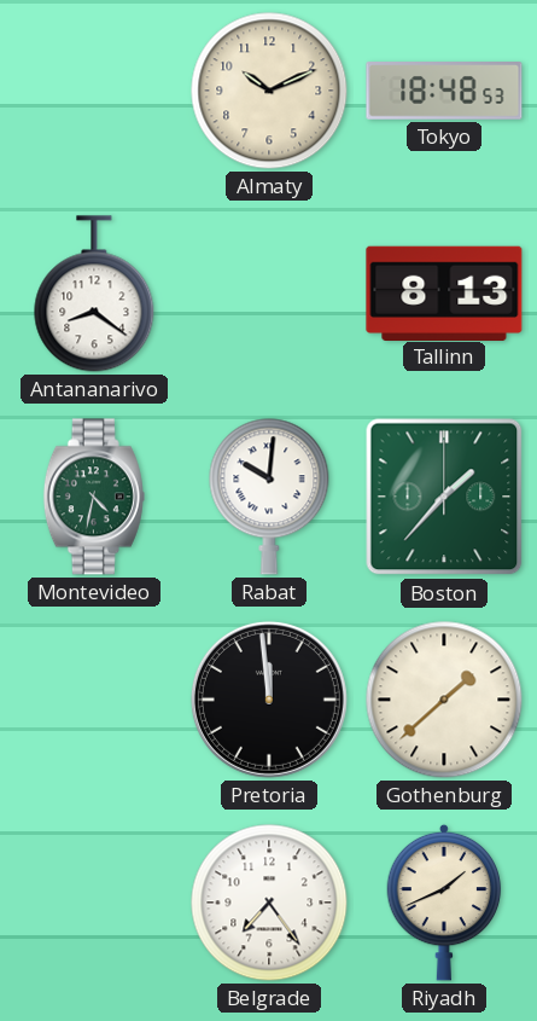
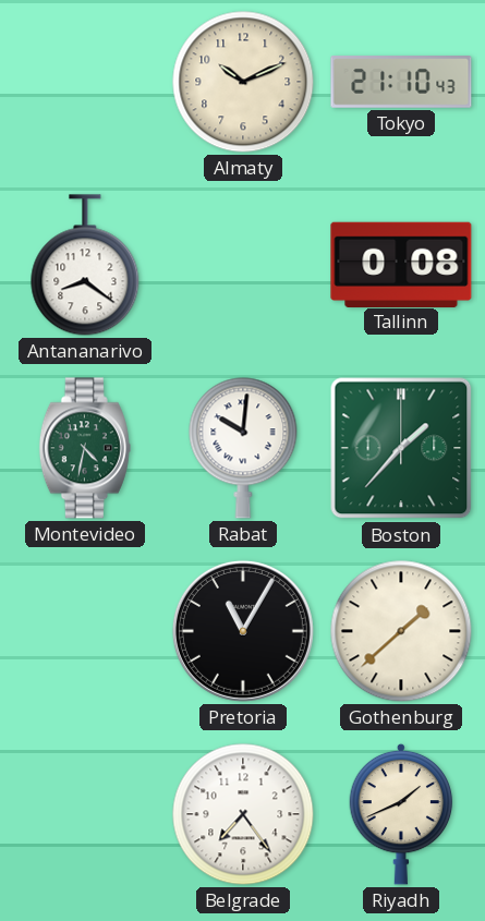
Tokyo: 18:48 -> 21:10 (401, 83)
Tallinn: 8:13 -> 0:08 (401, 264)
Pretoria: 11:59 -> 11:05 (243, 631)
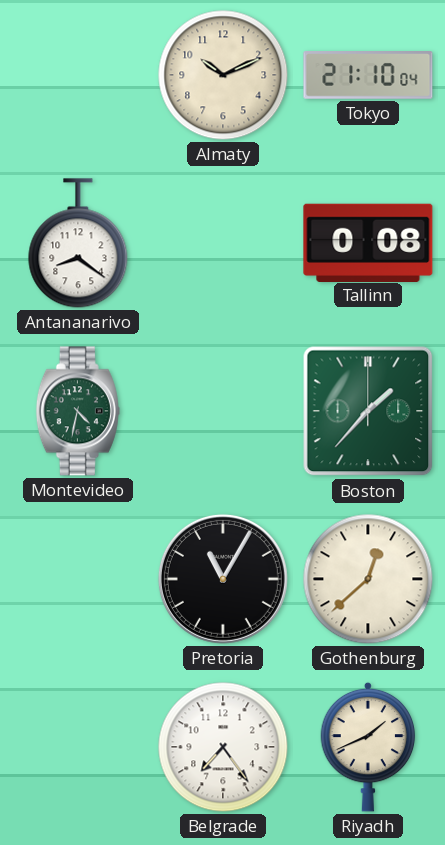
Tokyo: 21:10:43 -> 21:10:04 (368, 76)
Rabat: 10:01 -> none (243, 448)
Gothenburg: 1:38 -> 12:38 (368, 579)
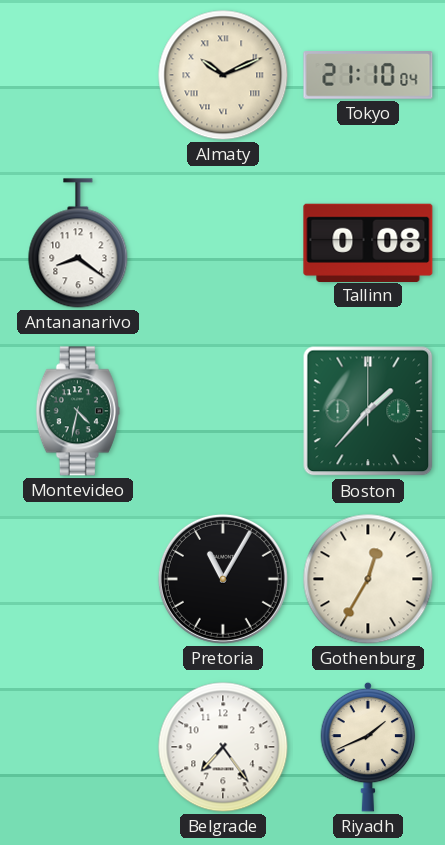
Almaty numerals: Arabic -> Roman (223, 75)
Gothenburg: 12:38 -> 12:35 (368, 579)
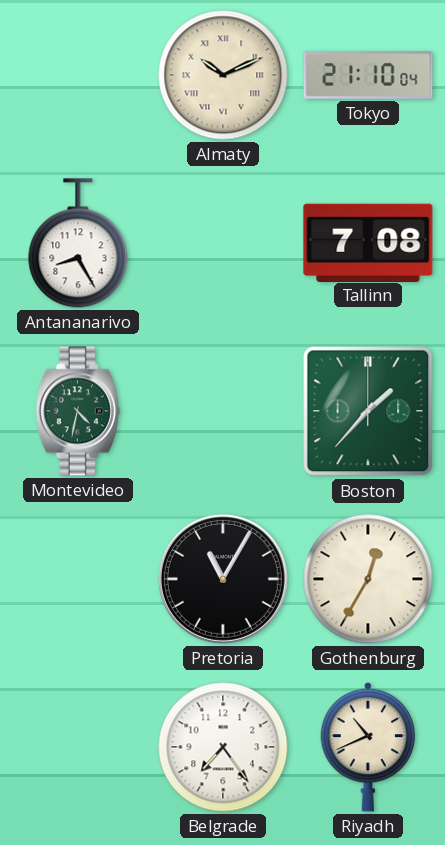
Antananarivo: 8:21 -> 8:25 (78, 243)
Tallinn: 0:08 -> 7:08 (368, 242)
Riyadh: 1:41 -> 10:41 (368, 747)
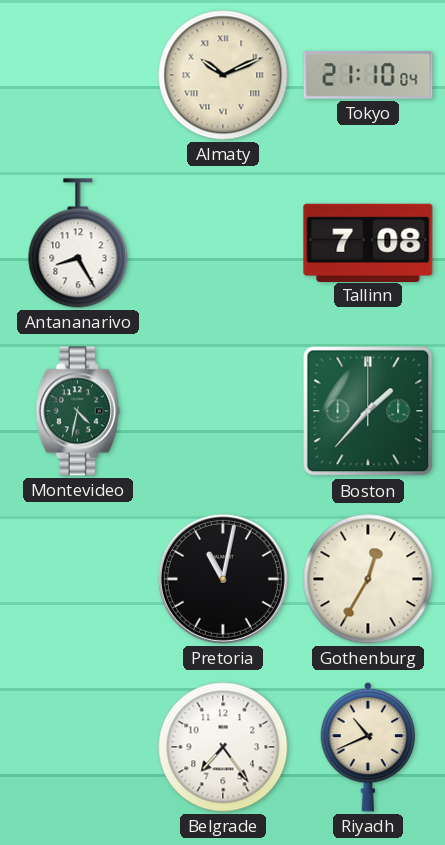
Pretoria: 11:05 -> 11:02 (223, 579)
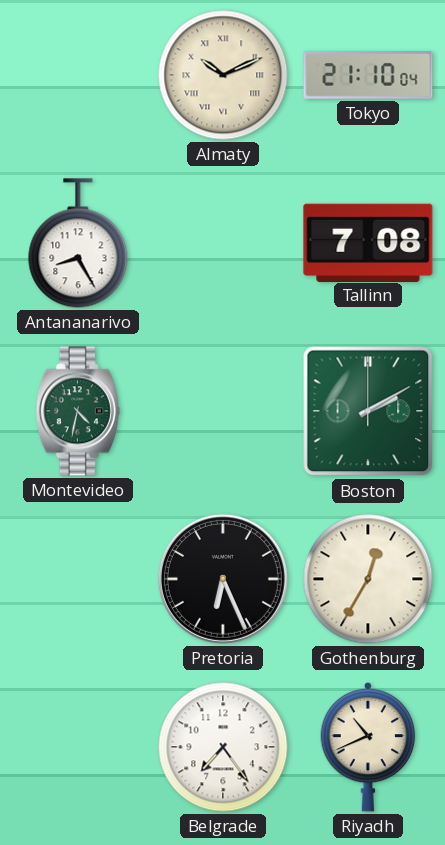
Boston: 1:37 -> 2:10 (368, 411)
Pretoria: 11:02 -> 6:26 (223, 579)
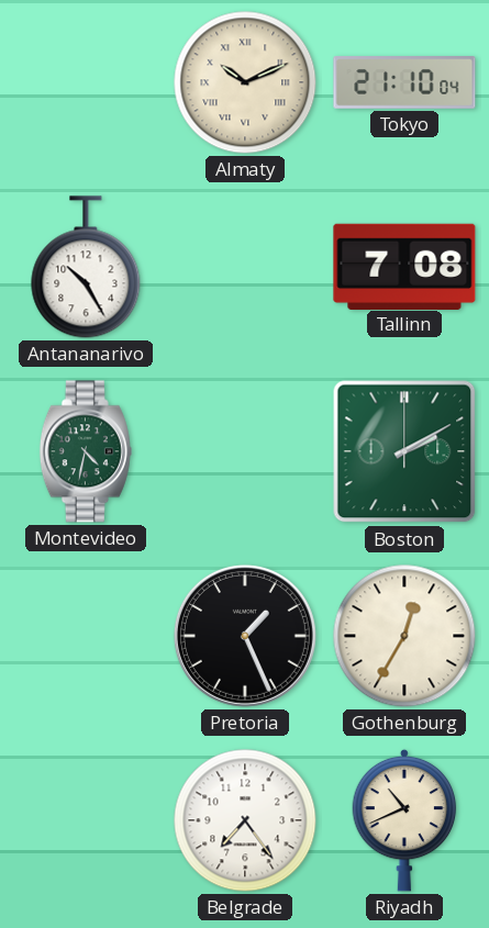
Antananarivo: 8:25 -> 10:25 (86, 267)
Pretoria: 6:26 -> 1:26 (245, 636)
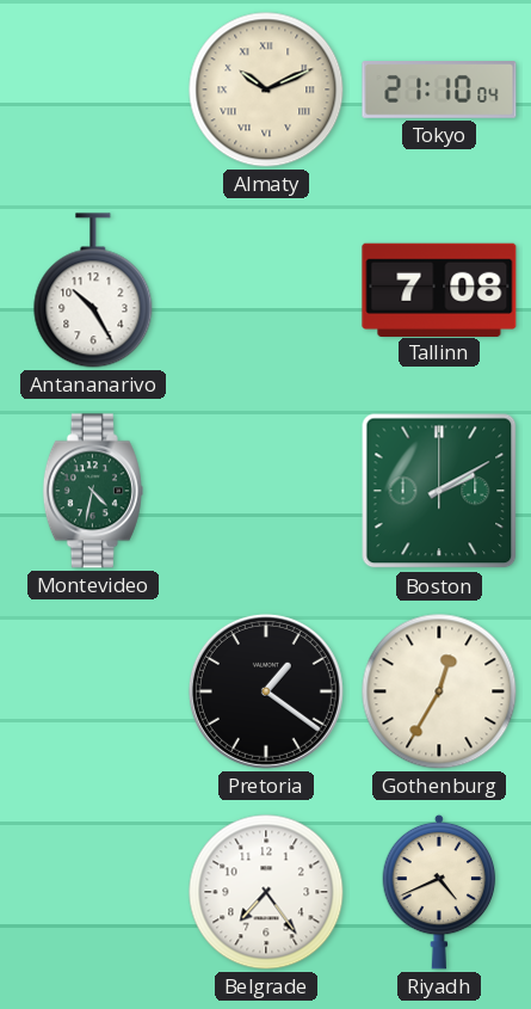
Pretoria: 1:26 -> 1:21 (266, 691)
Riyadh: 10:41 -> 4:41 (439, 892)
